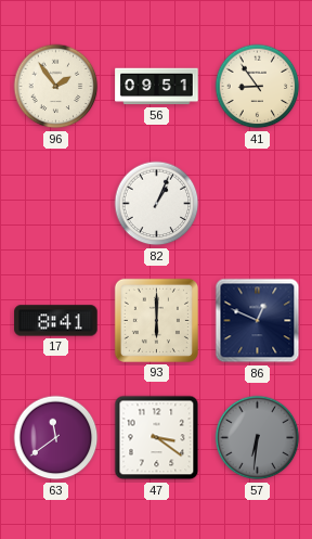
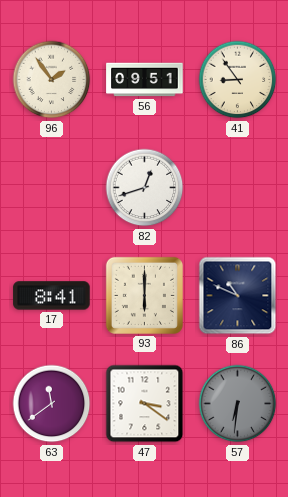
82: 1:04 -> 12:42 (145, 188)
86: 12:49 -> 10:49 (238, 296)
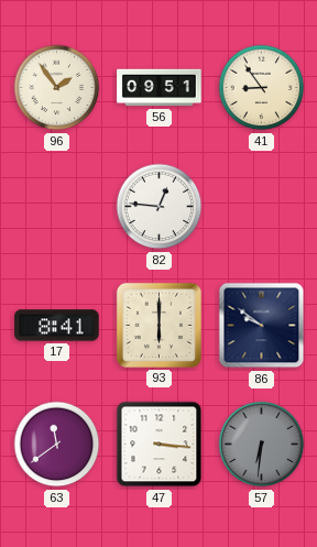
82: 12:42 -> 12:46 (160, 207)
86: 10:49 -> 9:51 (262, 326)
47: 3:21 -> 3:16 (160, 445)
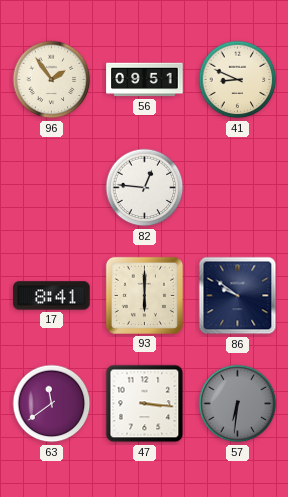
41: 8:54 -> 8:49 (238, 80)
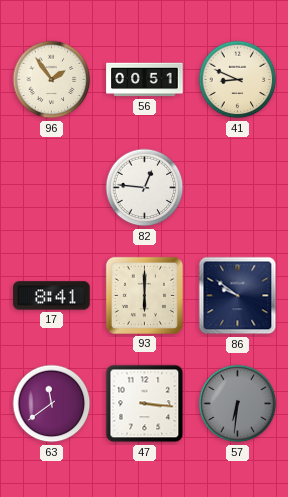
56: 09:51 -> 00:51 (145, 80)
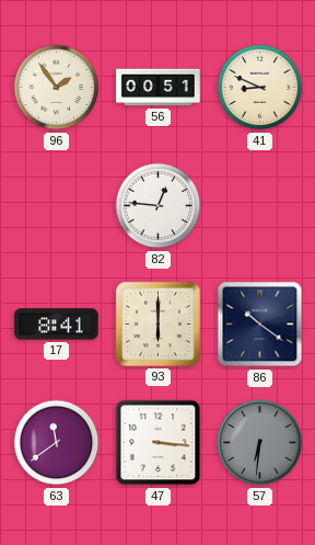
86: 9:51 -> 10:21 (260, 325)
